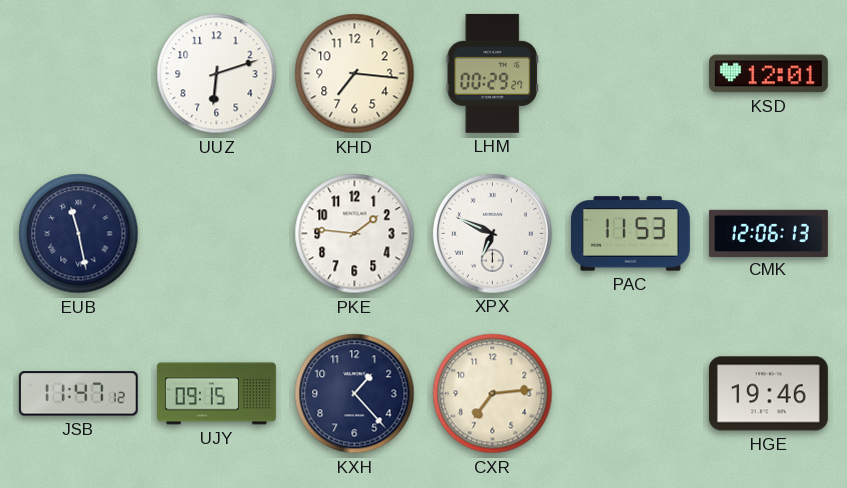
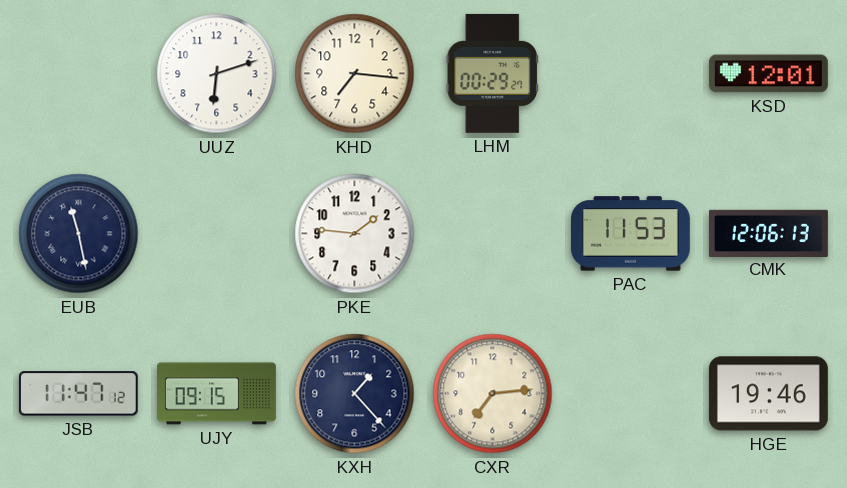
XPX: 6:49 -> none (492, 233)
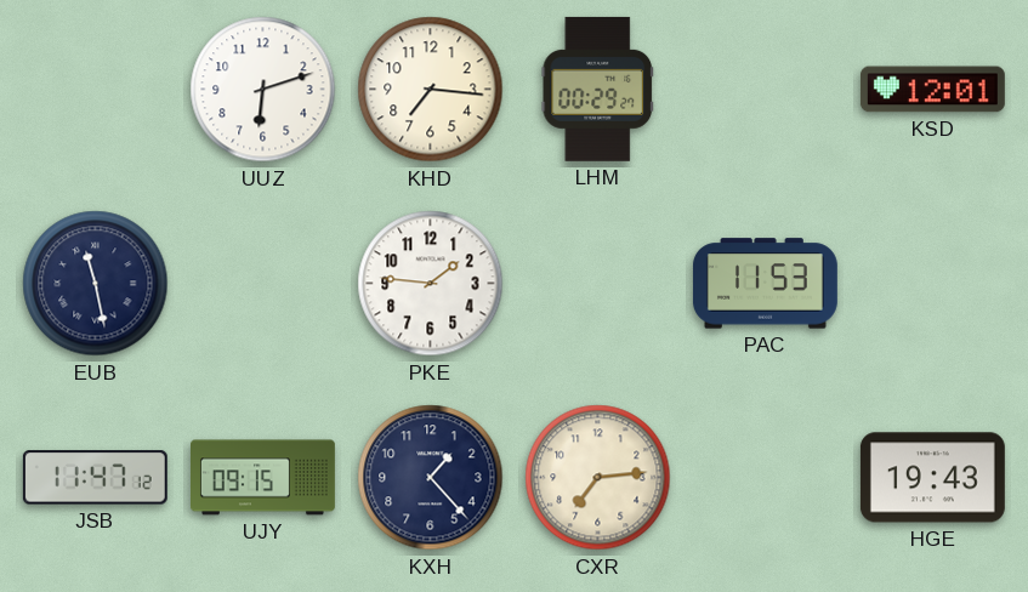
CMK: 12:06 -> none (768, 233)
HGE: 19:46 -> 19:43 (932, 478)
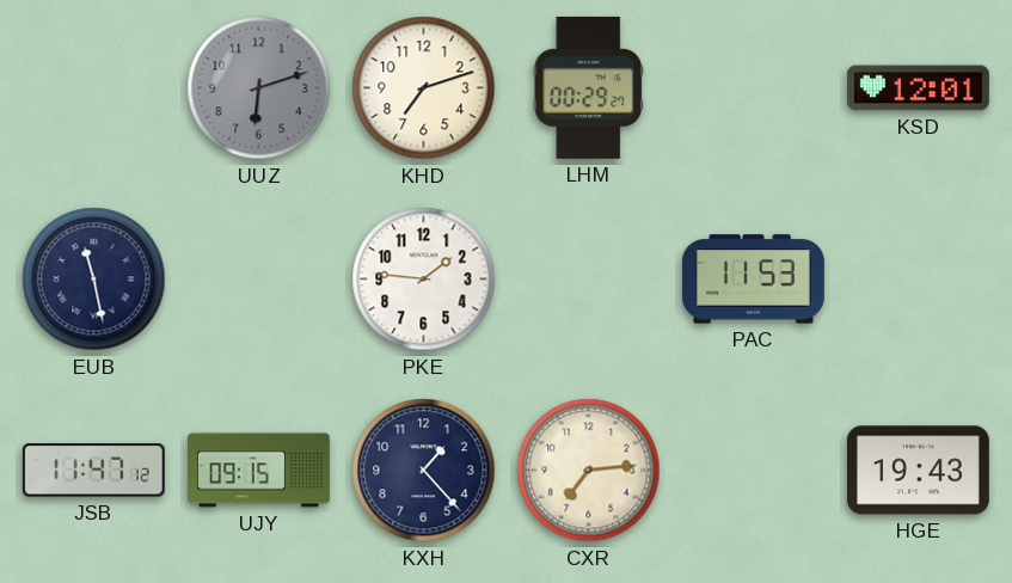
UUZ dial: white -> grey (259, 88)
KHD: 7:16 -> 7:12 (424, 88)
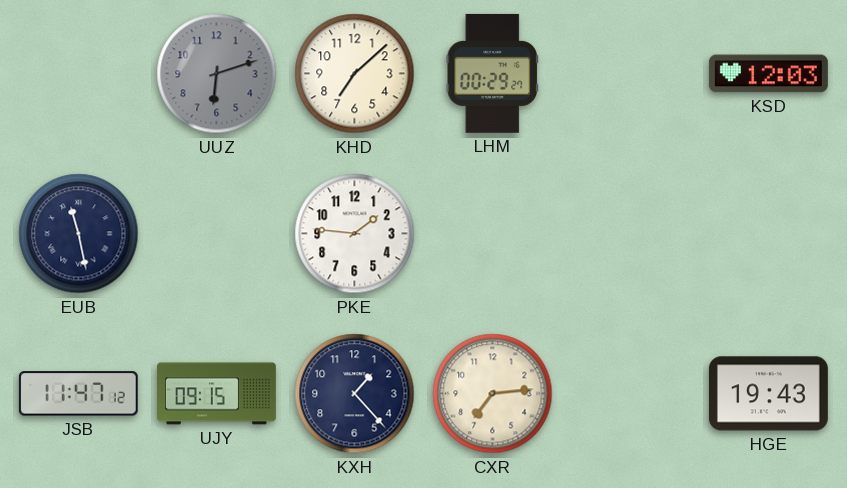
KHD: 7:12 -> 7:08 (355, 74)
KSD: 12:01 -> 12:03 (768, 74)
PAC: 11:53 -> none (753, 280)
